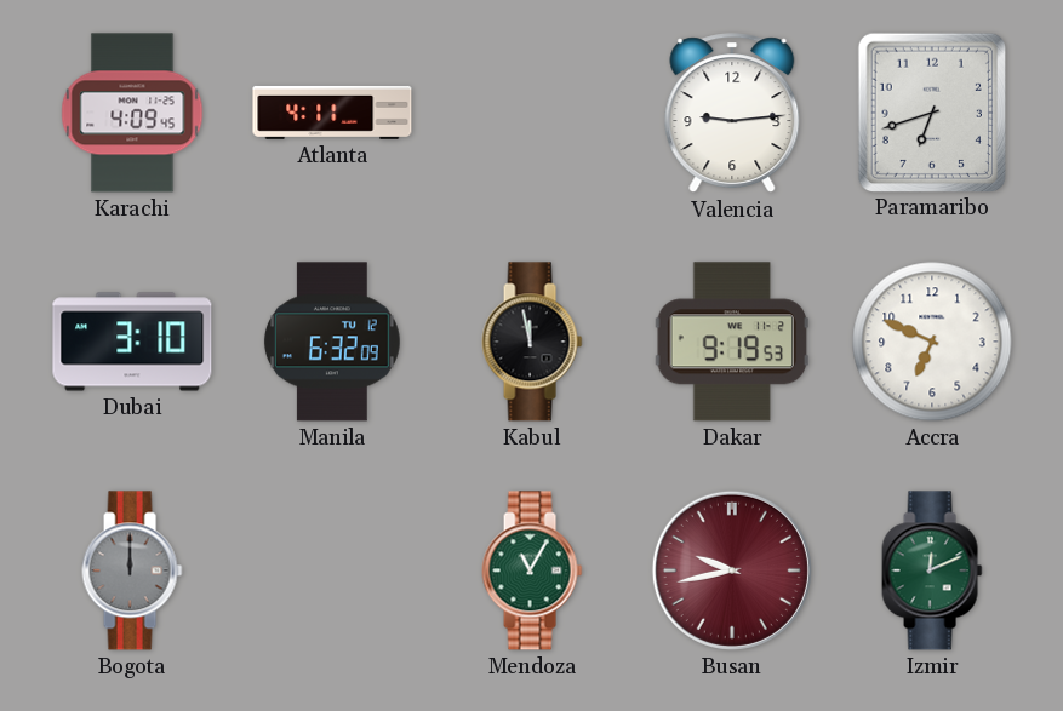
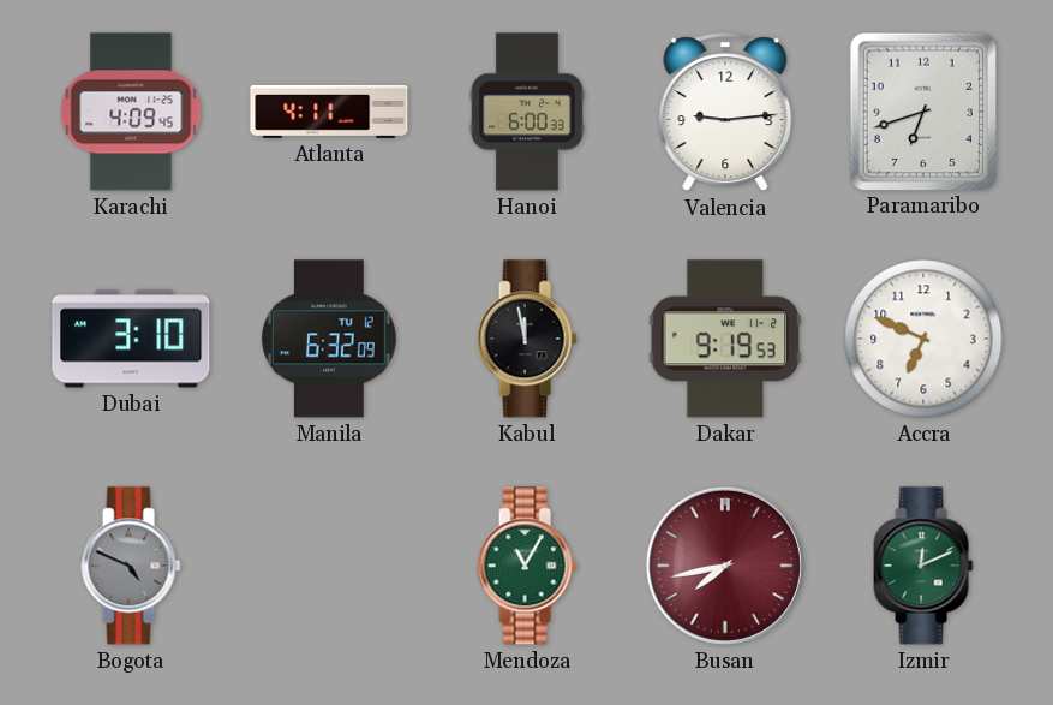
Hanoi: none -> 6:00 (527, 112)
Bogota: 12:00 -> 4:49 (131, 566)
Busan: 9:43 -> 7:43 (725, 566)
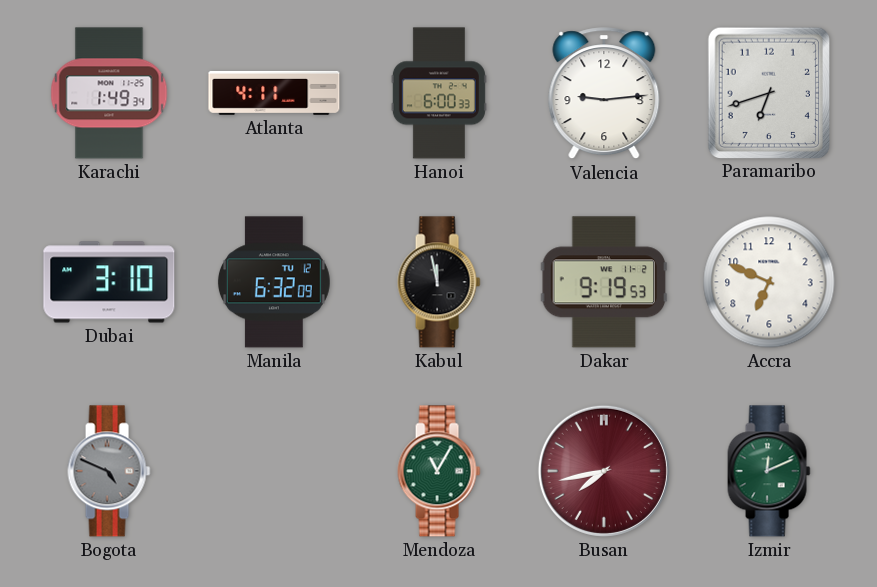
Karachi: 4:09 -> 1:49 (109, 93)
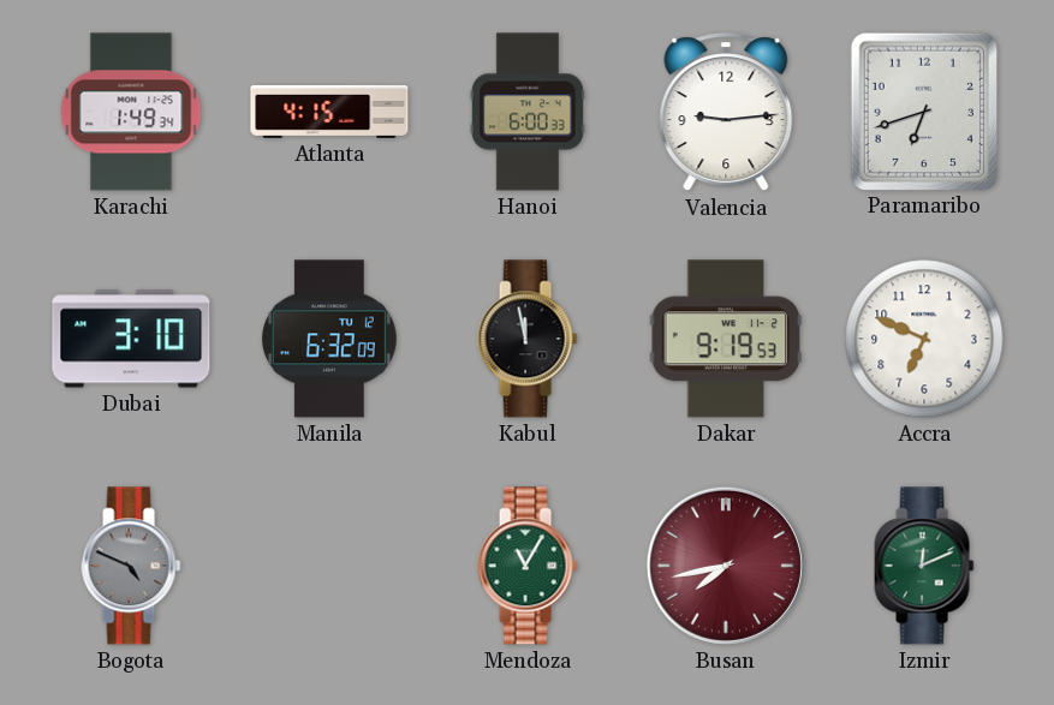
Atlanta: 4:11 -> 4:15 (329, 112)
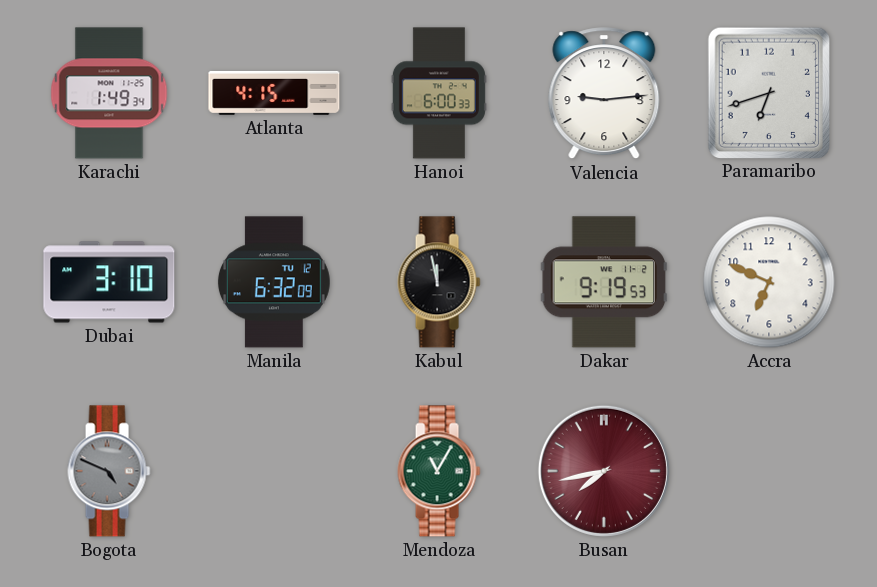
Izmir: 12:11 -> none (924, 566)
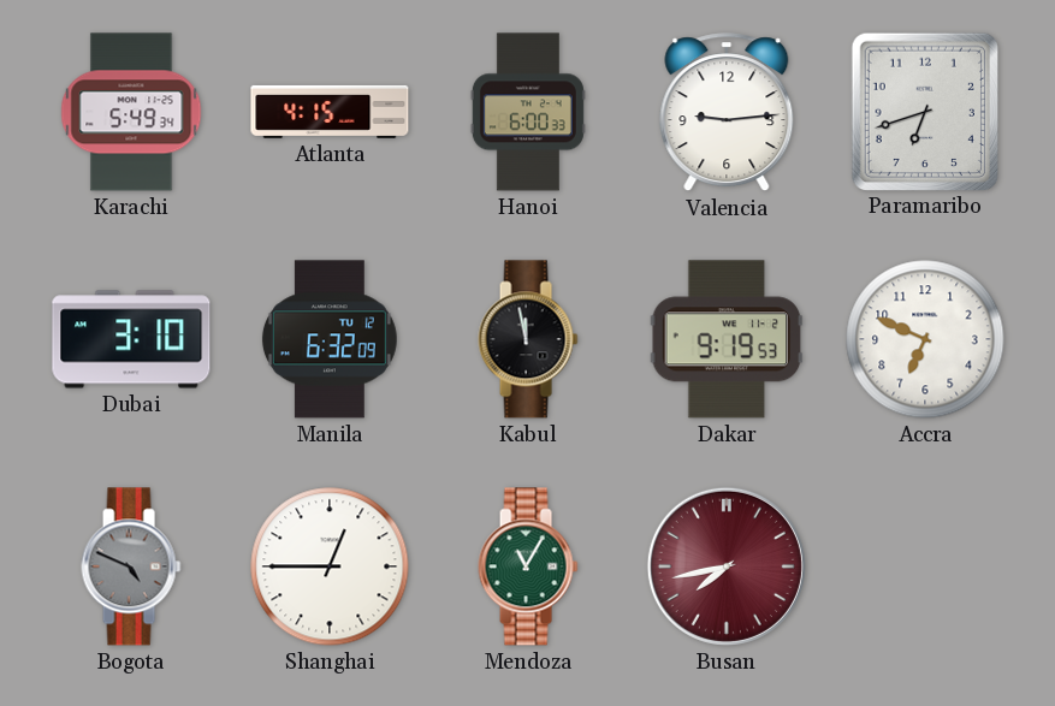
Karachi: 1:49 -> 5:49 (131, 112)
Shanghai: none -> 12:45 (330, 566)
